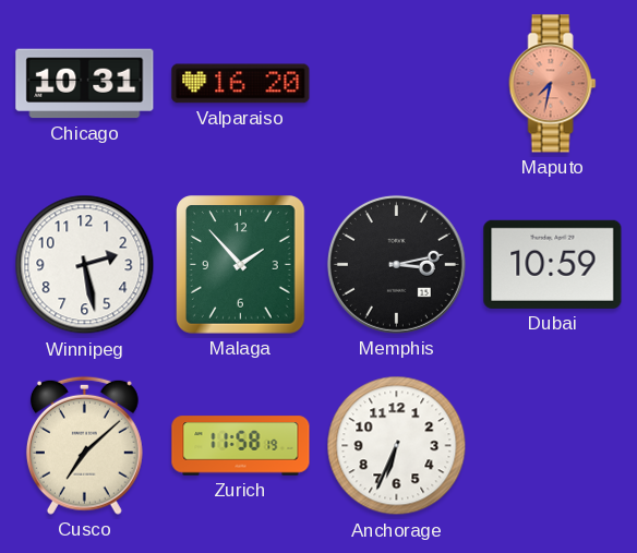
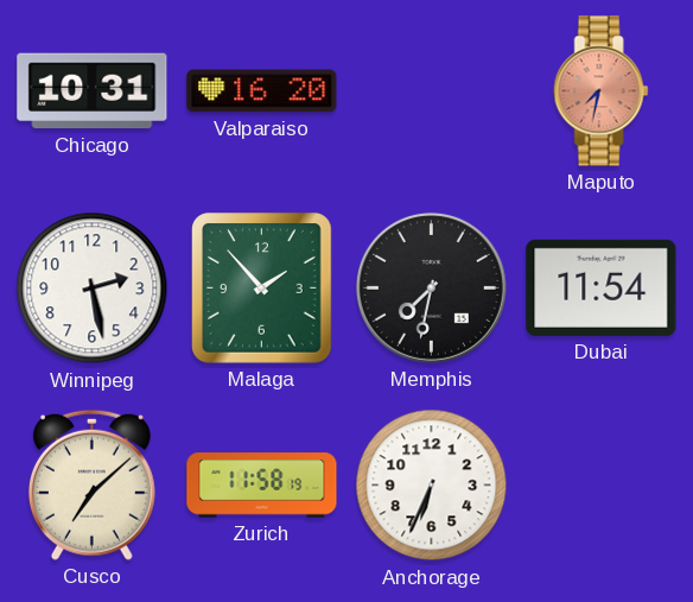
Memphis: 3:13 -> 7:32 (431, 287)
Dubai: 10:59 -> 11:54 (602, 287)
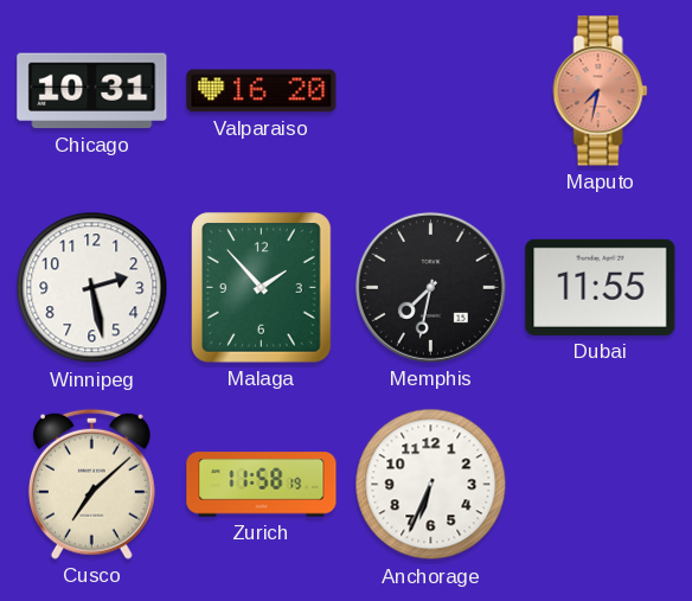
Dubai: 11:54 -> 11:55 (601, 287)
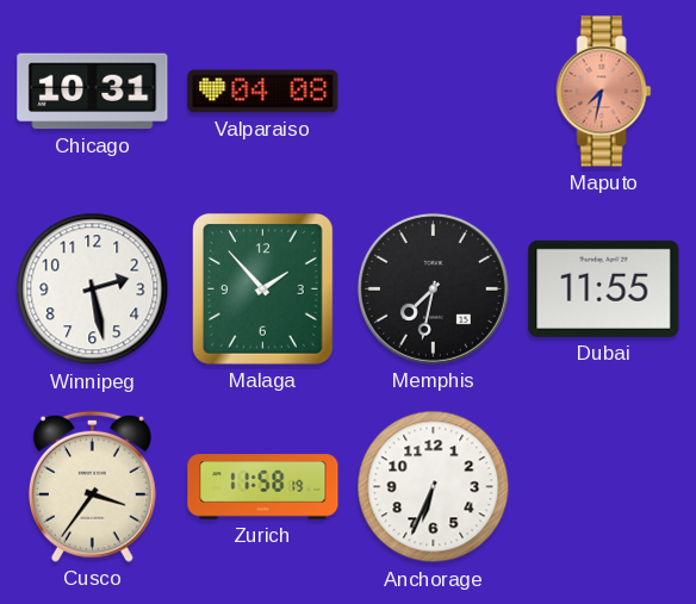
Valparaiso: 16:20 -> 04:08 (263, 92)
Cusco: 7:08 -> 3:36 (92, 486)
